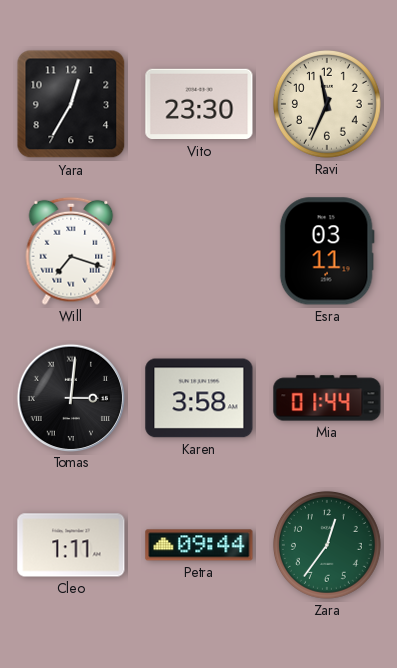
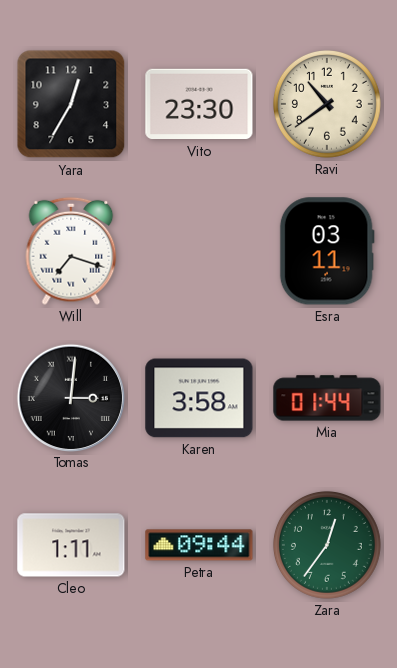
Ravi: 11:34 -> 10:39 (327, 104)
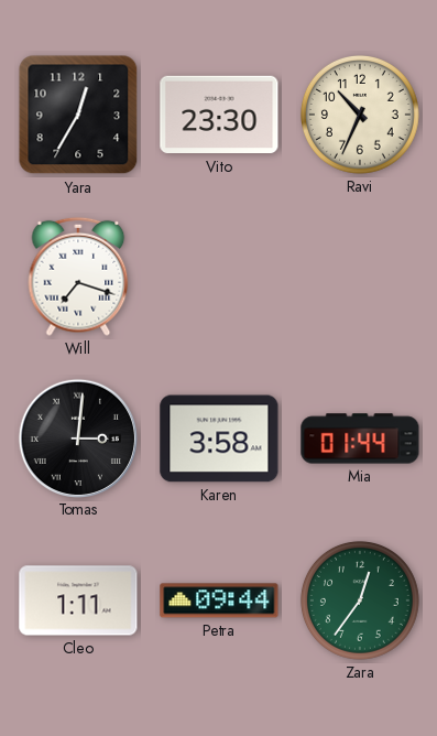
Ravi: 10:39 -> 10:34 (360, 115)
Esra: 03:11 -> none (327, 251)
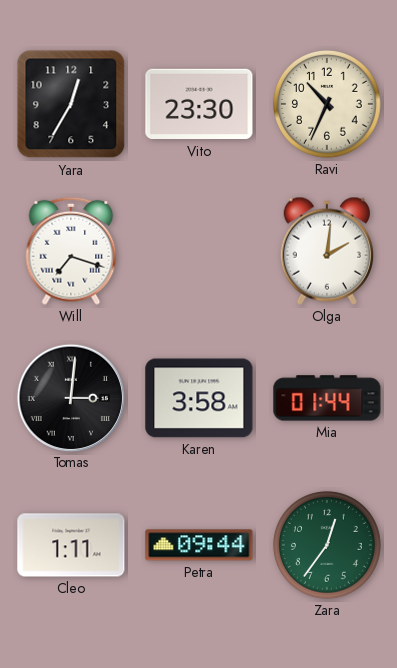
Olga: none -> 2:01 (327, 251)
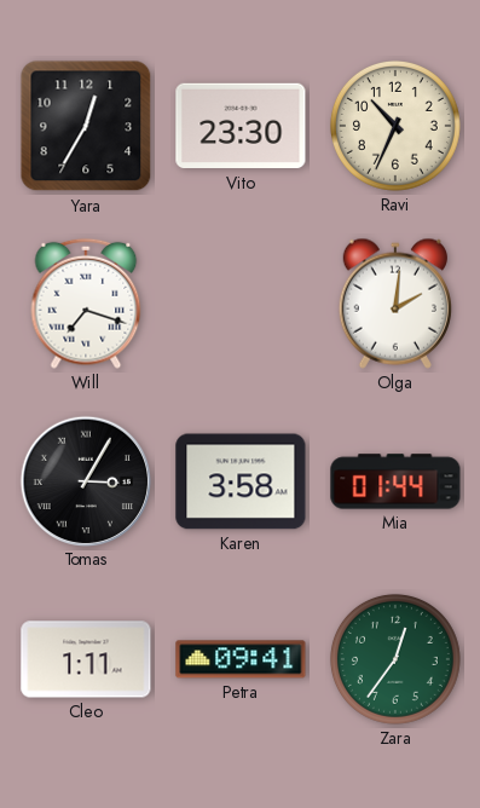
Tomas: 3:01 -> 3:05 (85, 480)
Petra: 09:44 -> 09:41 (241, 659)
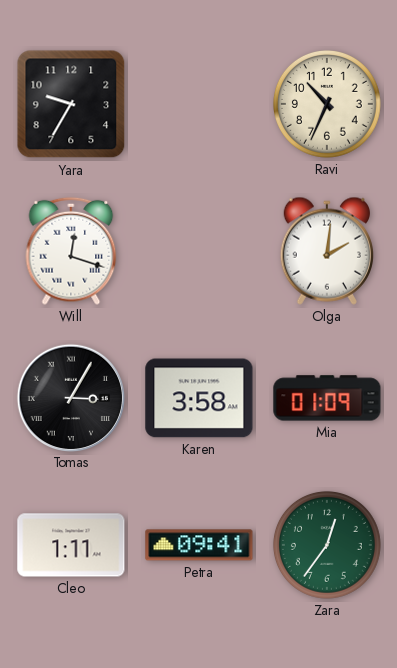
Yara: 12:35 -> 9:35 (71, 104)
Vito: 23:30 -> none (241, 126)
Will: 7:18 -> 12:18 (71, 251)
Mia: 01:44 -> 01:09 (327, 398)
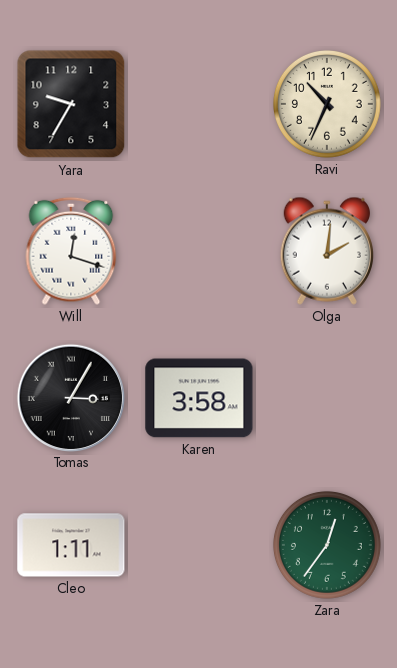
Mia: 01:09 -> none (327, 398)
Petra: 09:41 -> none (199, 545)
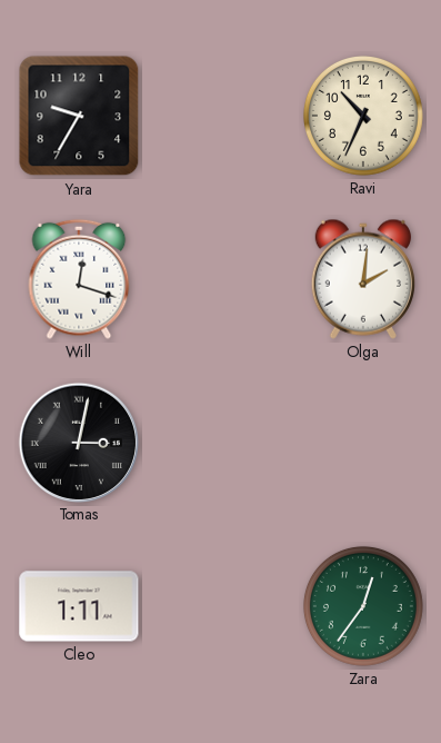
Tomas: 3:05 -> 3:02 (78, 442)
Karen: 3:58 -> none (199, 398)
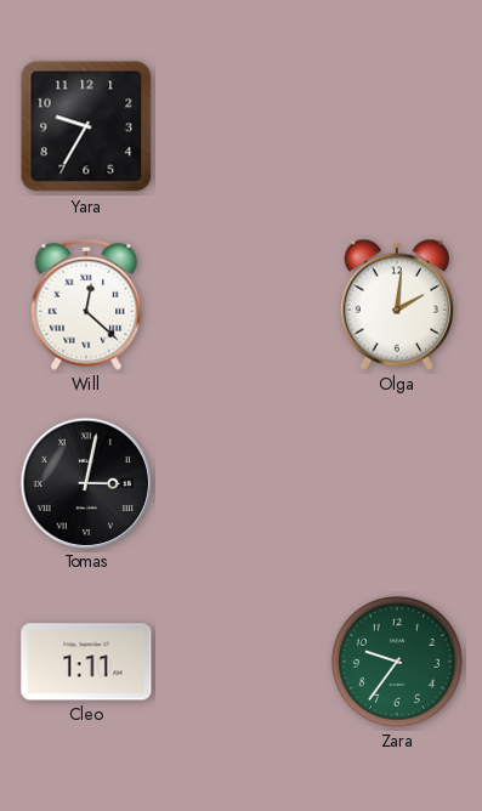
Ravi: 10:34 -> none (363, 116)
Will: 12:18 -> 12:22 (86, 305)
Zara: 12:36 -> 9:36 (397, 662)
